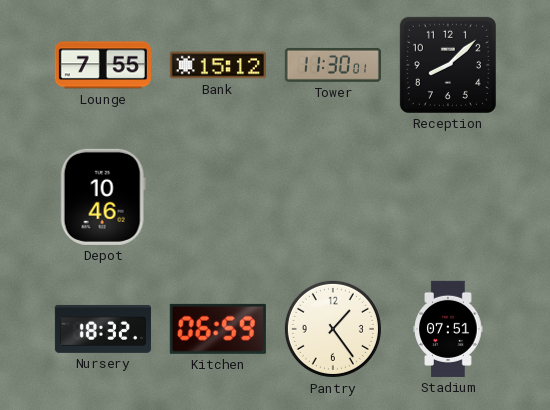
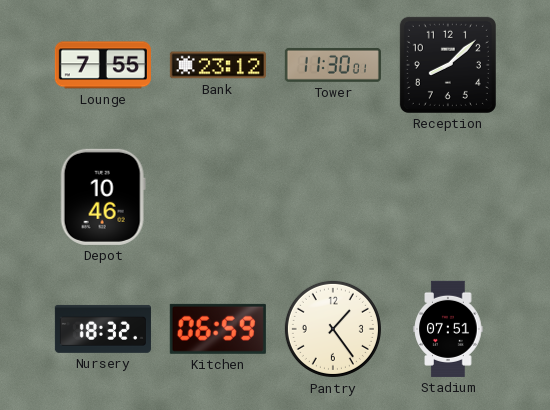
Bank: 15:12 -> 23:12 (218, 65)
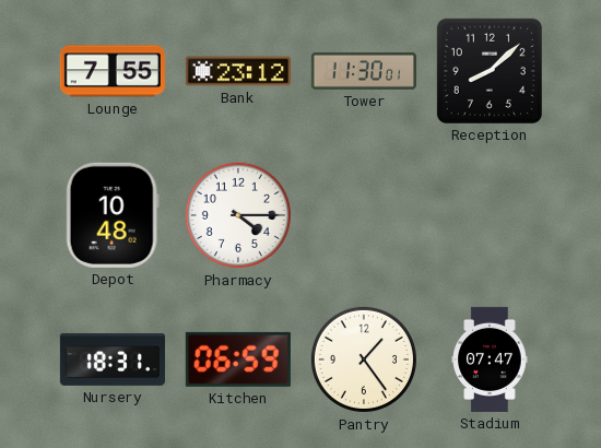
Depot: 10:46 -> 10:48 (113, 215)
Pharmacy: none -> 4:15 (238, 215)
Nursery: 18:32 -> 18:31 (113, 359)
Stadium: 07:51 -> 07:47 (490, 359)
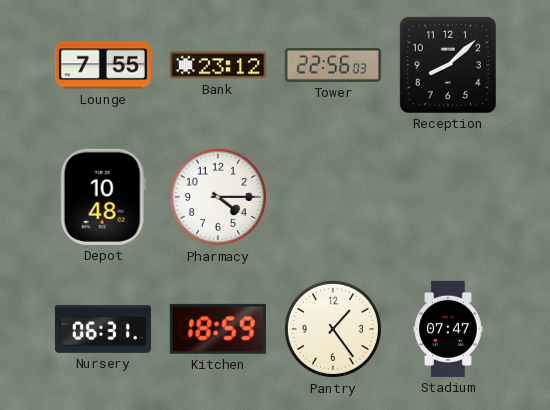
Tower: 11:30 -> 22:56 (333, 65)
Nursery: 18:31 -> 06:31 (103, 329)
Kitchen: 06:59 -> 18:59 (218, 329)
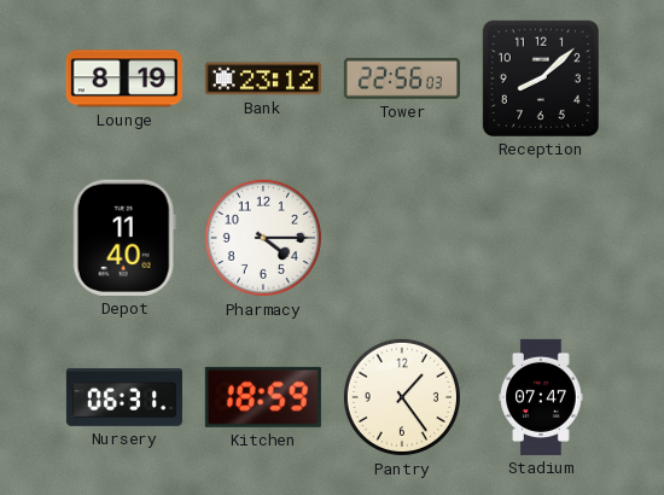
Lounge: 7:55 -> 8:19 (124, 78)
Depot: 10:48 -> 11:40 (124, 238)
